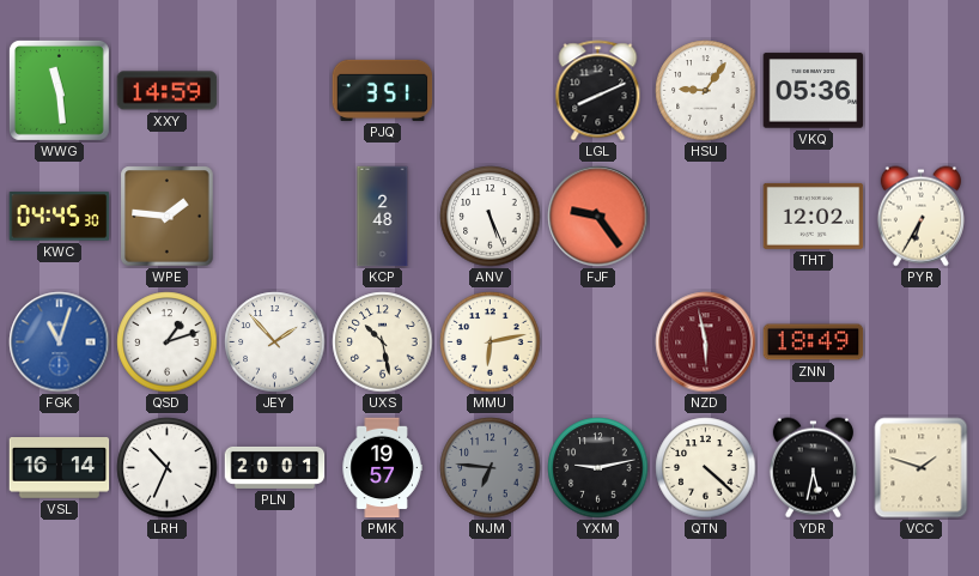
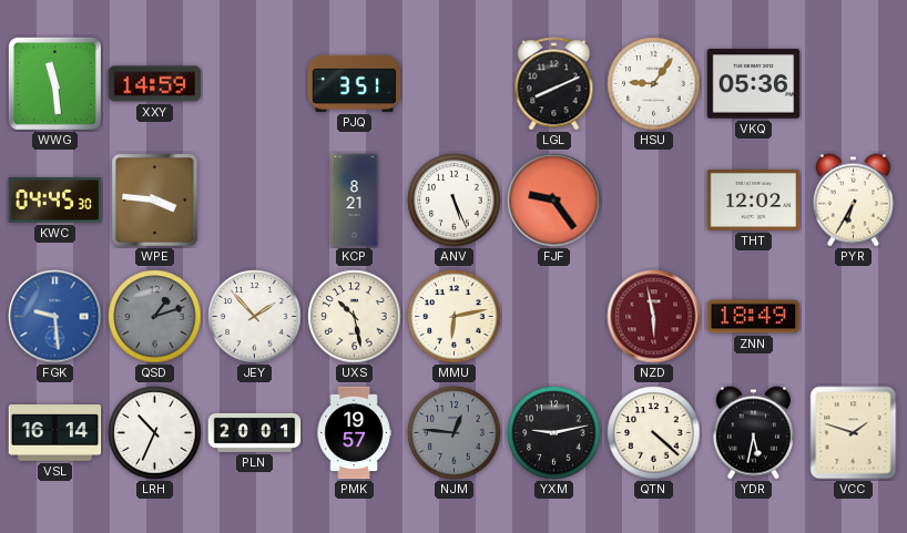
WPE: 1:46 -> 3:46 (155, 201)
KCP: 2:48 -> 8:21 (355, 201)
FGK: 11:03 -> 9:29 (55, 317)
QSD dial: white -> grey (155, 317)
NJM: 6:46 -> 12:46 (455, 433)
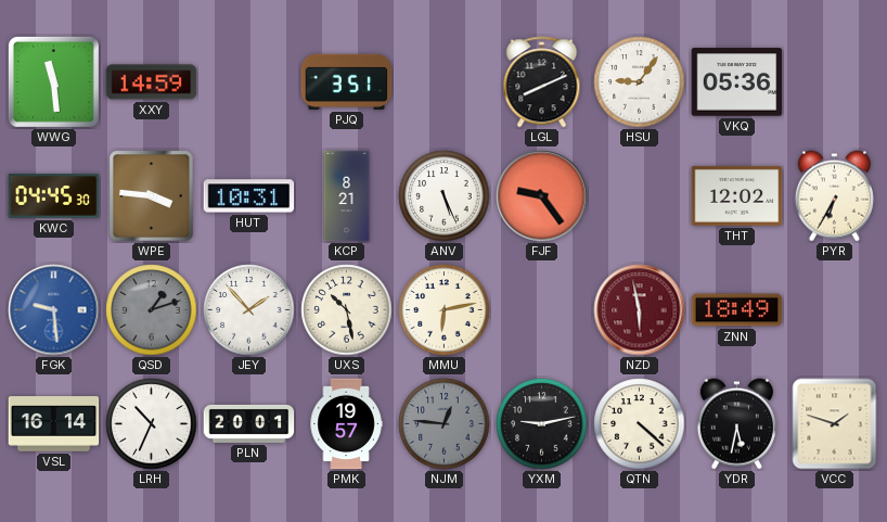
HUT: none -> 10:31 (249, 196)
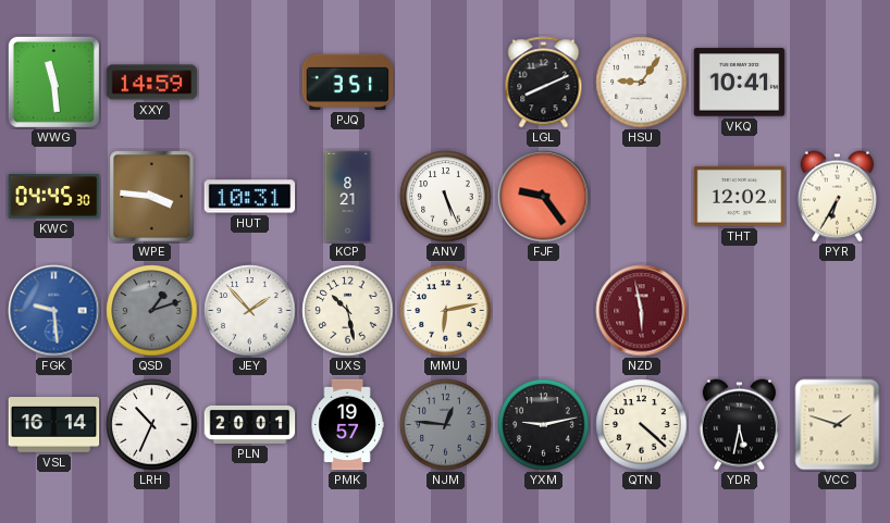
VKQ: 05:36 -> 10:41 (740, 83)
ZNN: 18:49 -> none (737, 310)
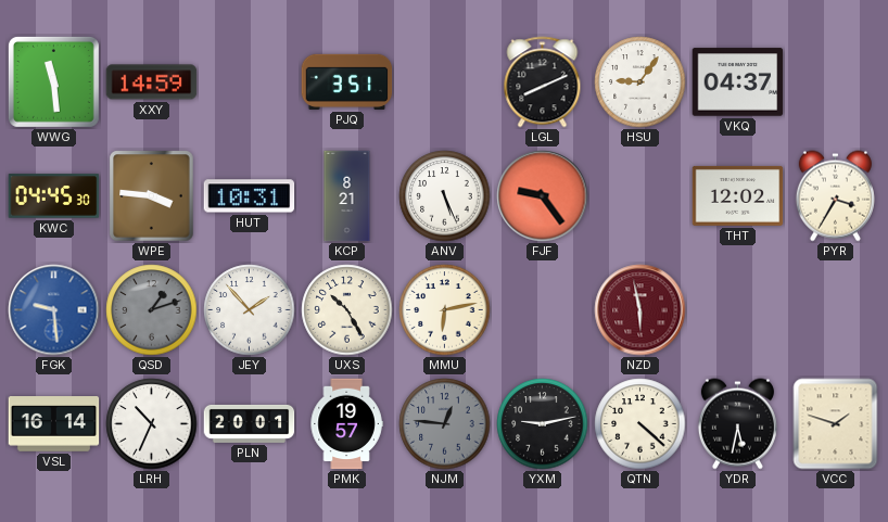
VKQ: 10:41 -> 04:37 (738, 82)
PYR: 6:35 -> 3:35 (835, 196)
UXS: 10:28 -> 10:25 (347, 310)
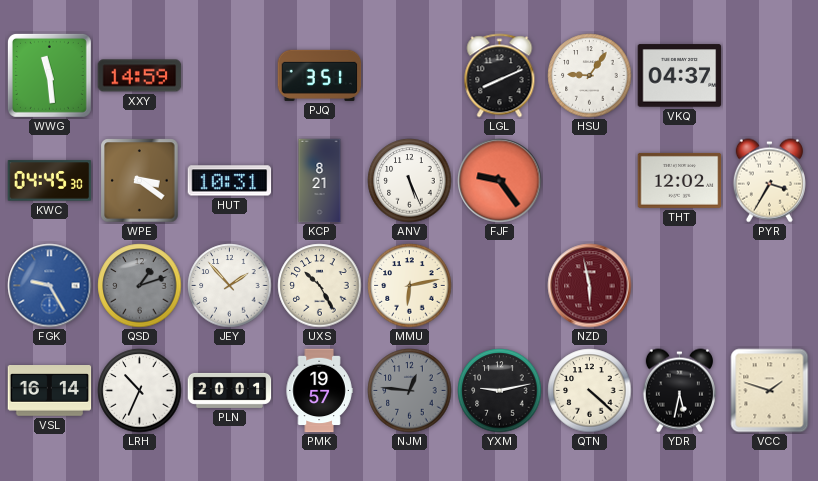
WPE: 3:46 -> 3:21 (140, 181)
FGK: 9:29 -> 9:25 (50, 286)
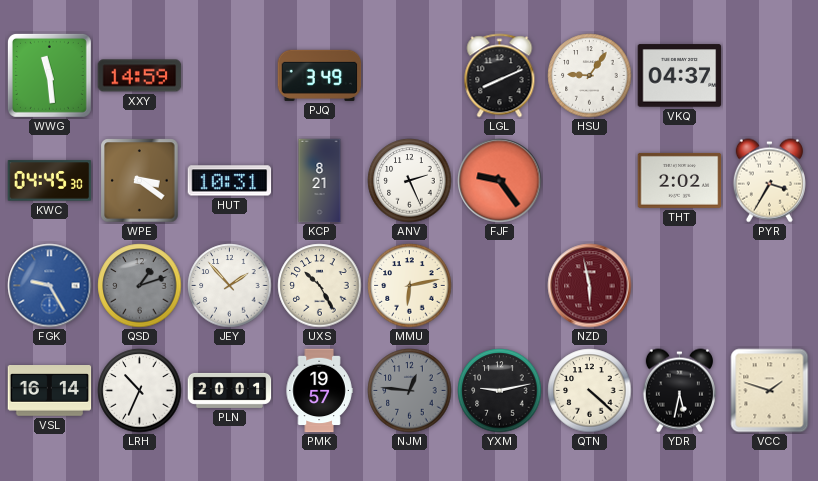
PJQ: 3:51 -> 3:49 (320, 75)
ANV: 5:26 -> 2:26 (410, 181)
THT: 12:02 -> 2:02 (680, 180)
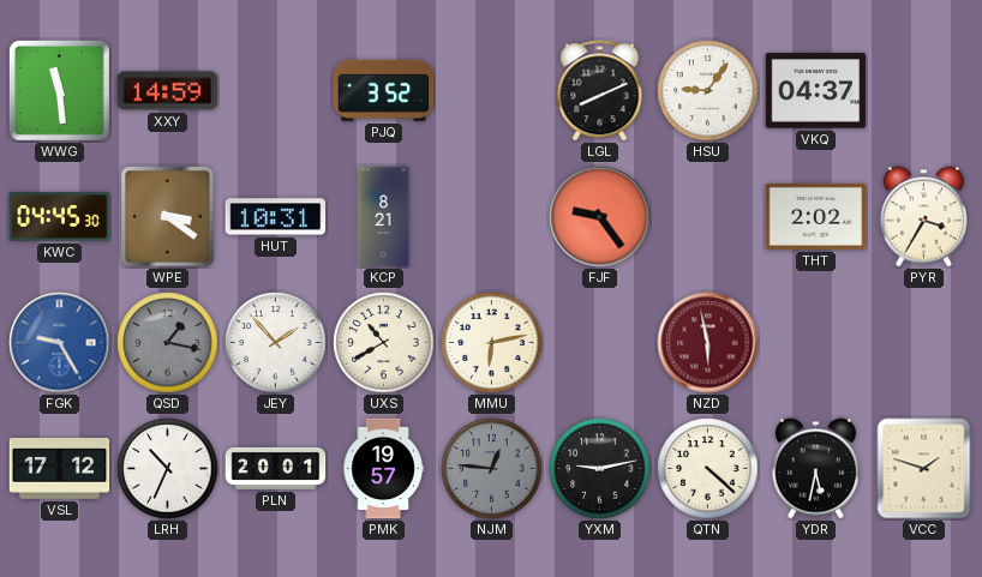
PJQ: 3:49 -> 3:52 (384, 90)
ANV: 2:26 -> none (410, 181)
QSD: 1:12 -> 1:17 (168, 343)
UXS: 10:25 -> 10:40 (384, 343)
VSL: 16:14 -> 17:12 (60, 469)
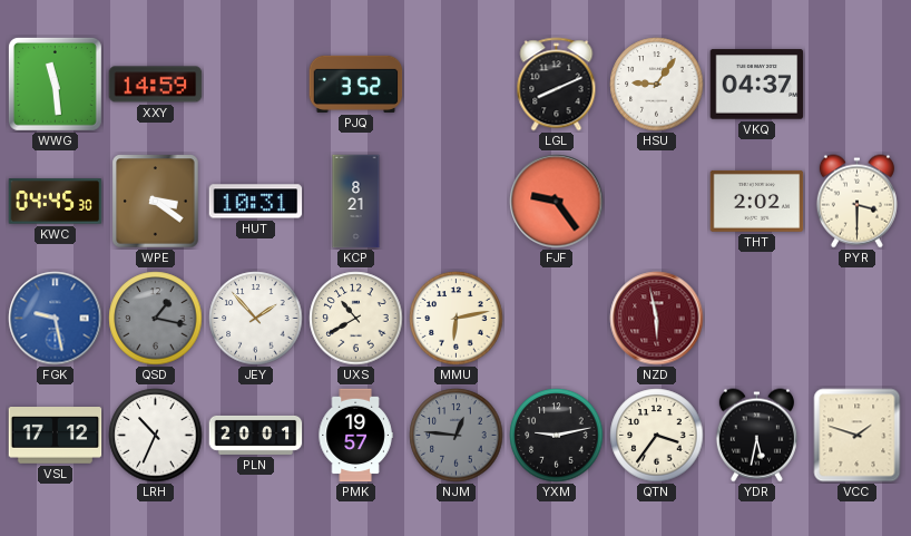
PYR: 3:35 -> 3:30 (856, 202)
FGK: 9:25 -> 9:28 (56, 319)
QTN: 4:22 -> 3:36 (657, 436)
